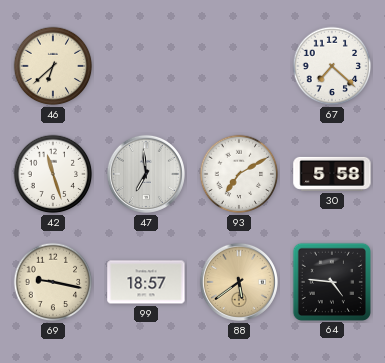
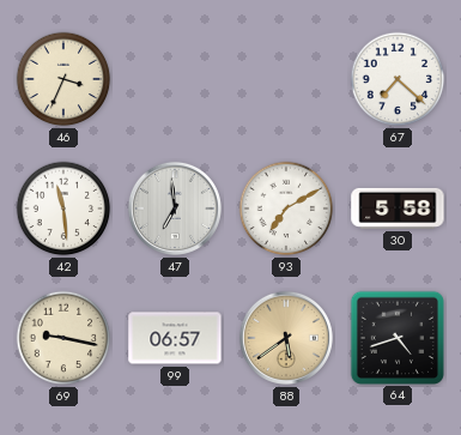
46: 6:38 -> 3:34 (63, 79)
42: 11:27 -> 11:29 (63, 209)
99: 18:57 -> 06:57 (175, 338)
64: 4:46 -> 4:42 (396, 337)
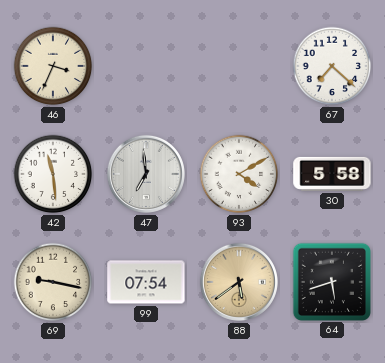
93: 7:10 -> 4:10 (239, 174)
99: 06:57 -> 07:54 (146, 282)
64: 4:42 -> 5:42 (331, 281)
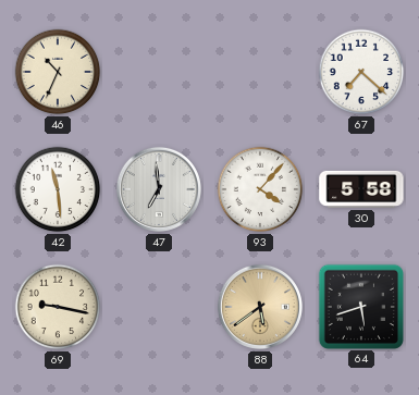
46: 3:34 -> 10:34 (58, 72)
93: 4:10 -> 4:07 (260, 189)
99: 07:54 -> none (146, 282)
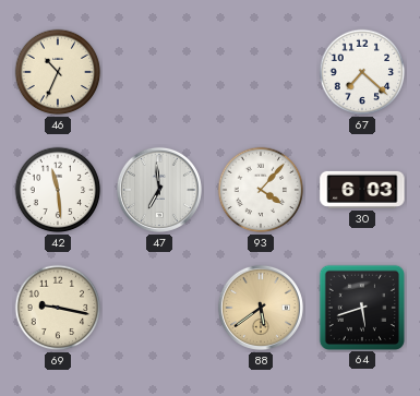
30: 5:58 -> 6:03 (362, 190)
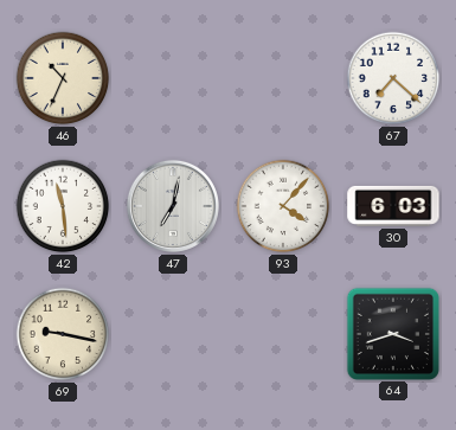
47: 6:59 -> 7:02 (173, 206)
88: 5:39 -> none (261, 308)
64: 5:42 -> 3:42 (392, 333)
